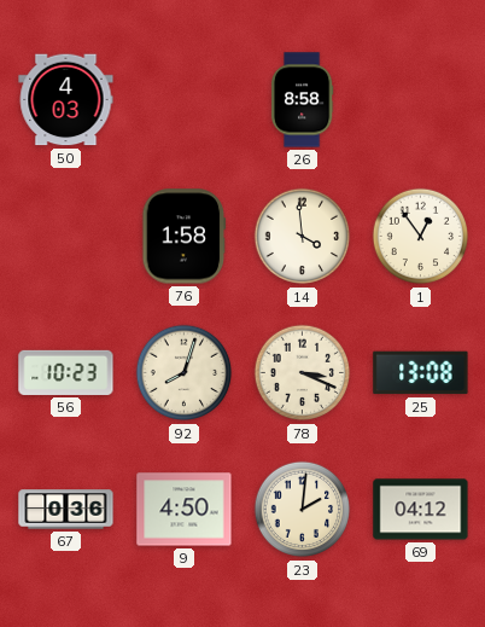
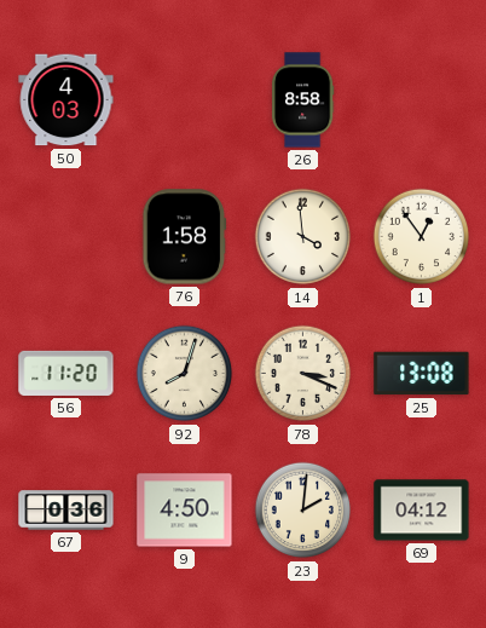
56: 10:23 -> 11:20 (66, 373)
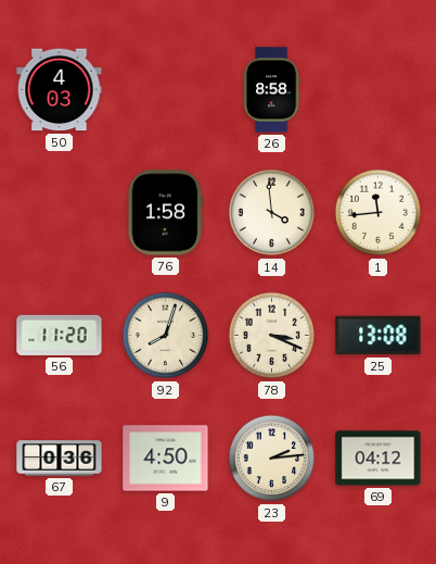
1: 12:54 -> 11:44 (379, 213)
23: 2:01 -> 2:14 (272, 459)
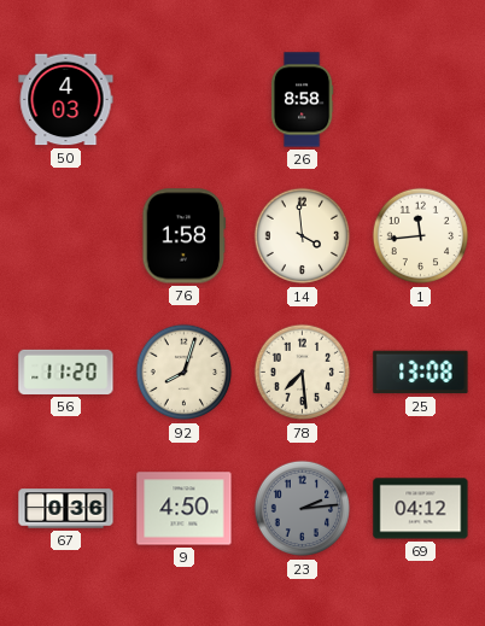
78: 3:19 -> 7:29 (303, 373)
23 dial: cream -> grey (303, 509)
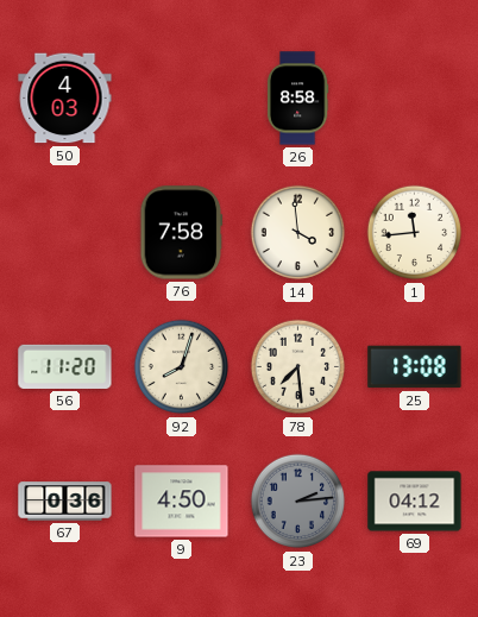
76: 1:58 -> 7:58 (182, 233)
